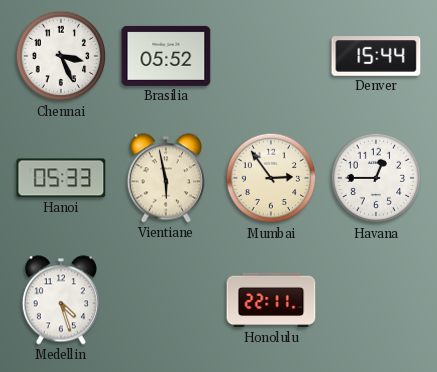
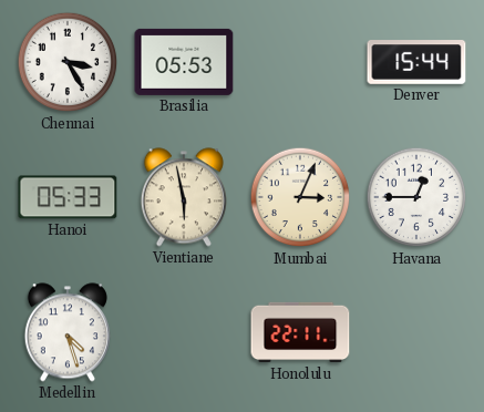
Chennai: 3:26 -> 3:25 (68, 62)
Brasilia: 05:52 -> 05:53 (184, 62)
Mumbai: 2:54 -> 3:04 (300, 197)
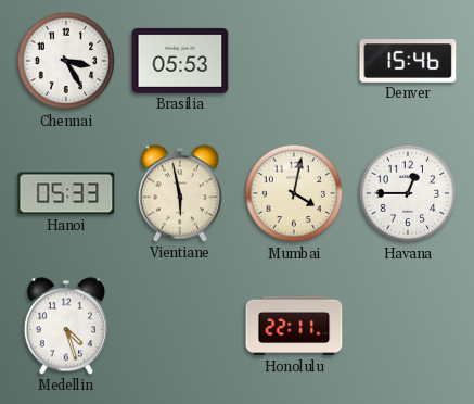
Denver: 15:44 -> 15:46 (408, 61)
Mumbai: 3:04 -> 4:02 (294, 193)
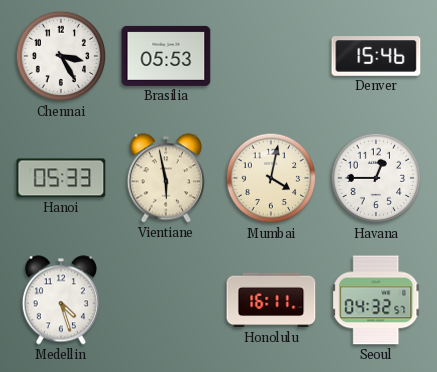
Honolulu: 22:11 -> 16:11 (271, 300)
Seoul: none -> 04:32 (377, 300)
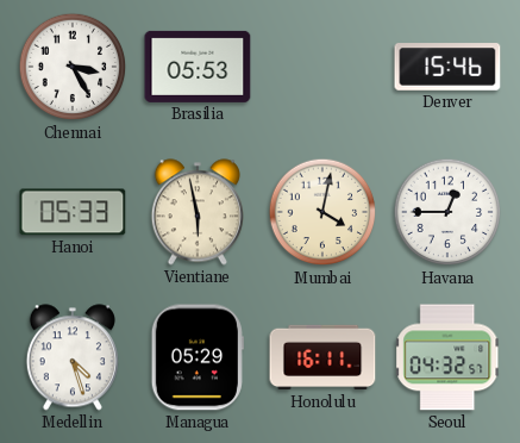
Managua: none -> 05:29 (198, 357)
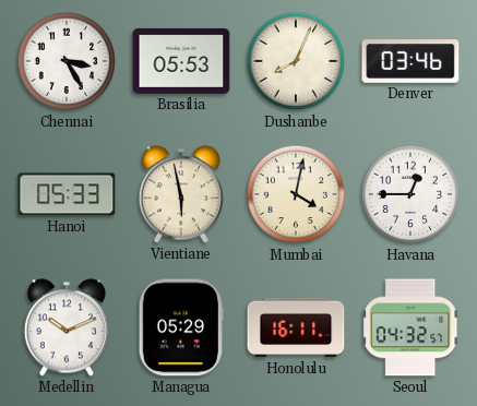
Dushanbe: none -> 8:04 (296, 61)
Denver: 15:46 -> 03:46 (410, 61)
Medellin: 4:27 -> 10:11 (67, 327)
